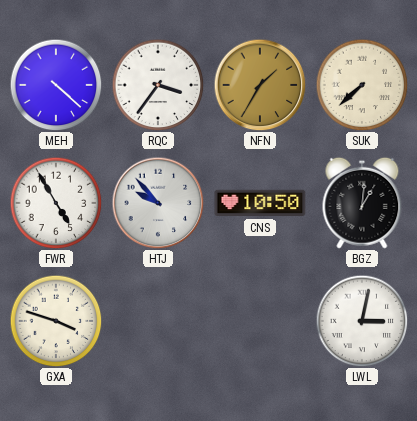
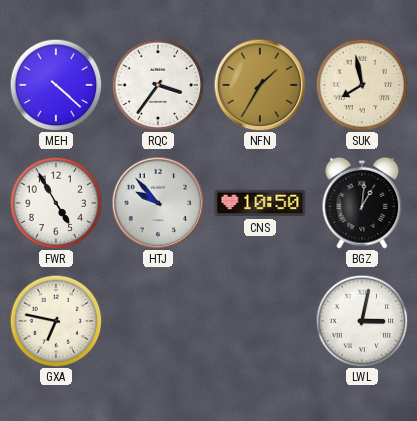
SUK: 7:38 -> 7:58 (362, 85)
GXA: 3:48 -> 6:47 (56, 321)
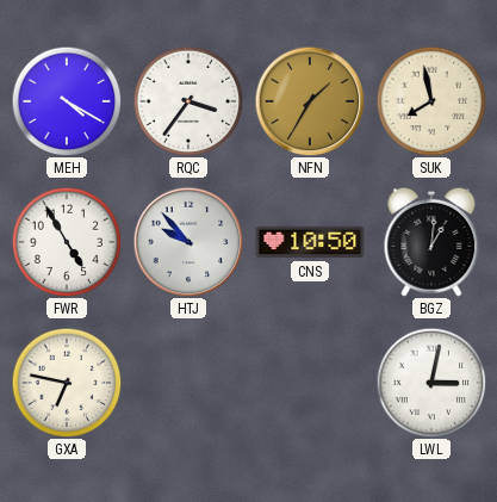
MEH: 4:22 -> 4:20 (67, 101)
